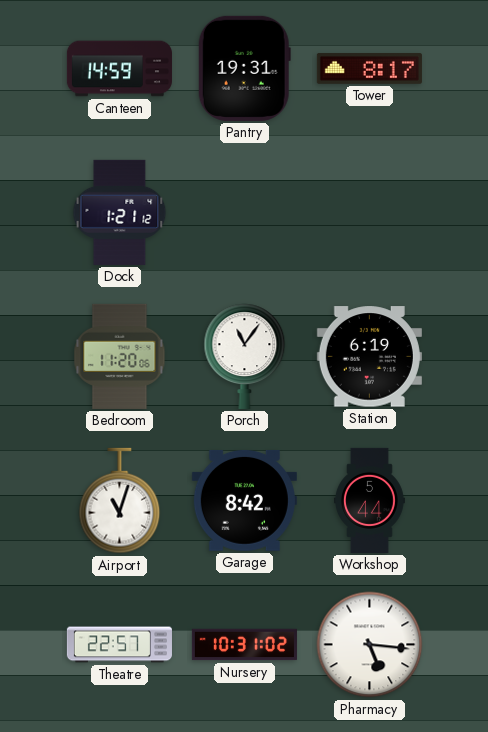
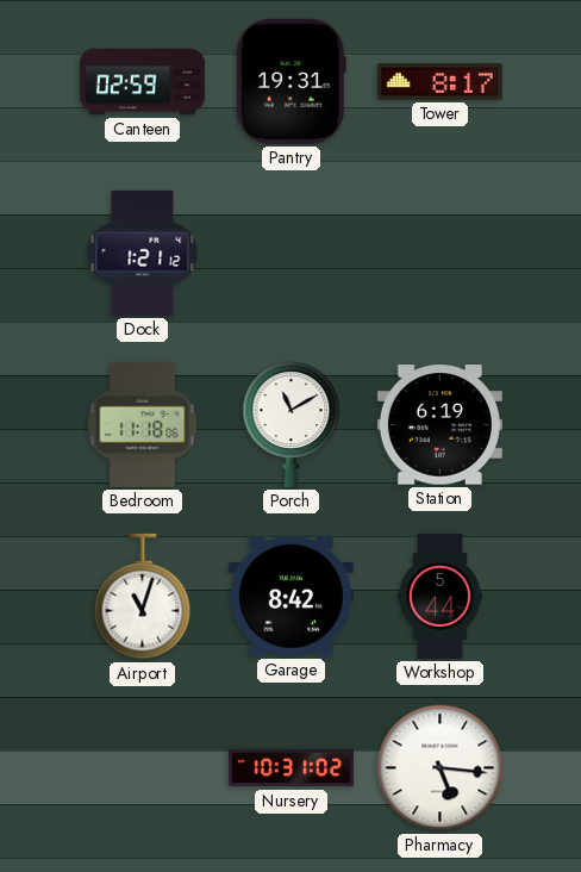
Canteen: 14:59 -> 02:59 (142, 82)
Bedroom: 11:20 -> 11:18 (143, 424)
Porch: 11:06 -> 11:10 (292, 424)
Theatre: 22:57 -> none (119, 645)
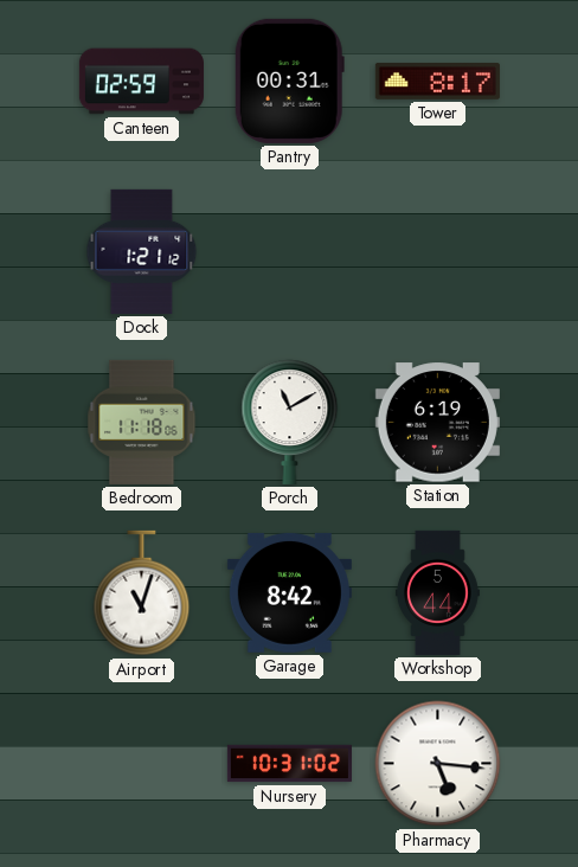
Pantry: 19:31 -> 00:31 (289, 81)
